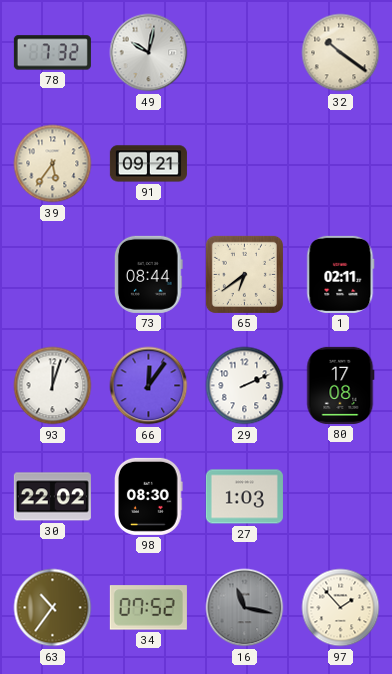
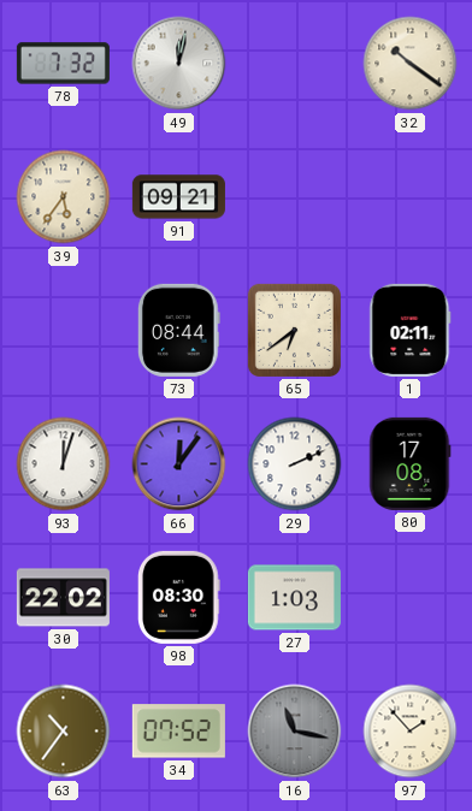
49: 10:02 -> 12:02 (179, 64)
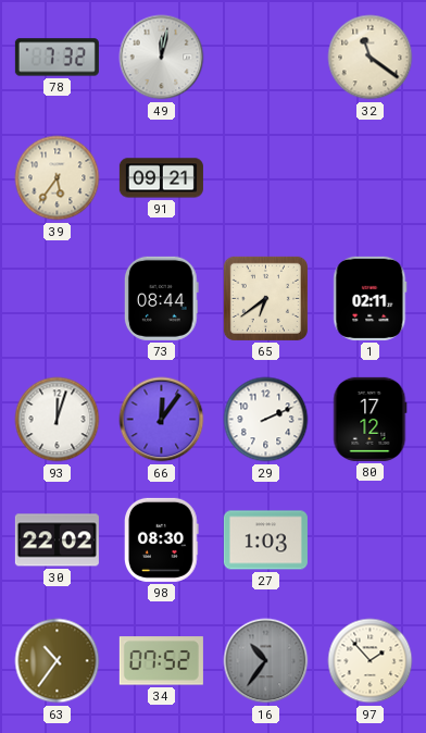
32: 10:21 -> 11:21 (371, 58)
80: 17:08 -> 17:12 (371, 419)
16: 11:17 -> 10:36 (266, 661)
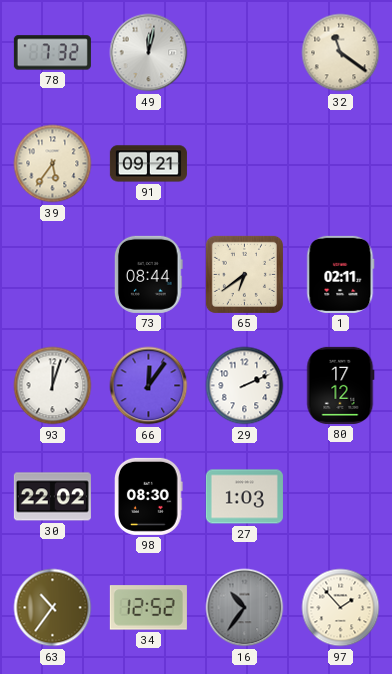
34: 07:52 -> 12:52 (148, 608)
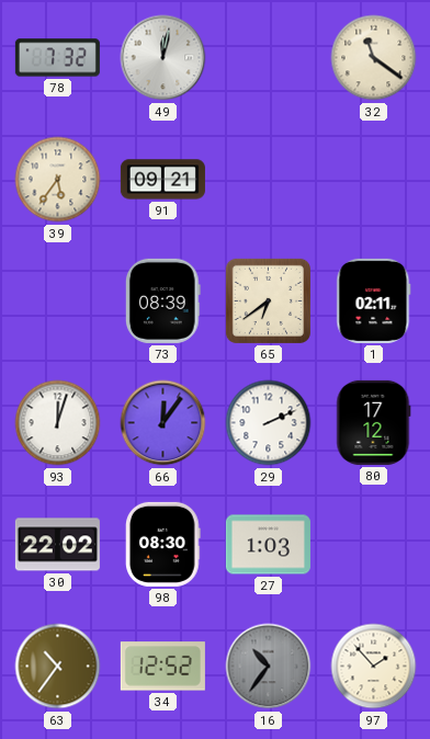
73: 08:44 -> 08:39 (162, 300)
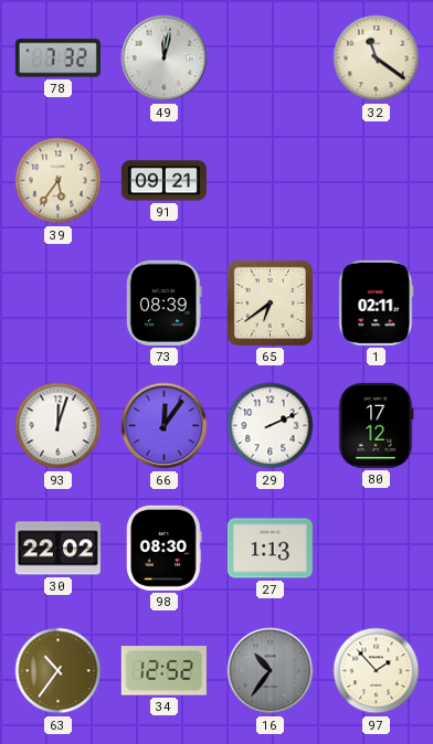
27: 1:03 -> 1:13 (270, 549)
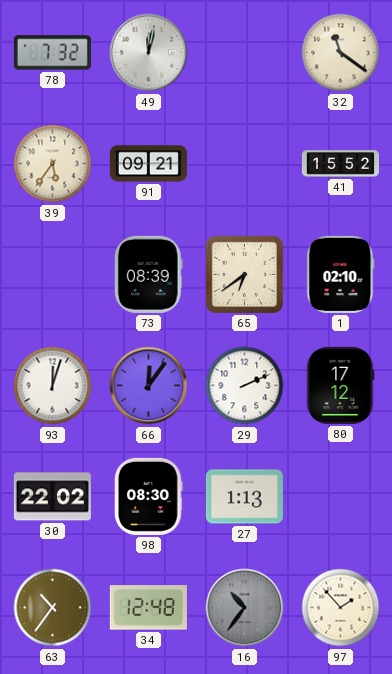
41: none -> 15:52 (340, 164)
1: 02:11 -> 02:10 (341, 274)
34: 12:52 -> 12:48 (148, 608)
